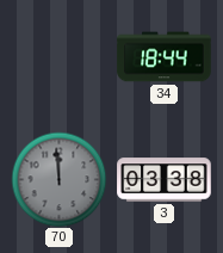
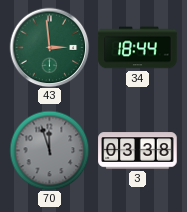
43: none -> 2:59 (49, 47)
70: 11:59 -> 11:57 (49, 150)
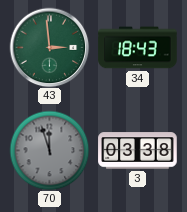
34: 18:44 -> 18:43 (138, 48)
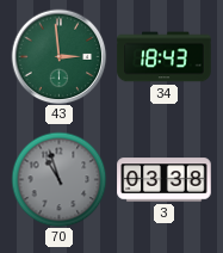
70: 11:57 -> 10:57 (58, 179)
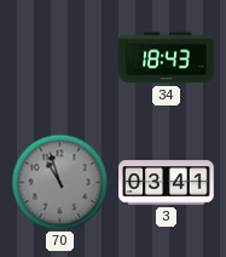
43: 2:59 -> none (58, 56)
3: 03:38 -> 03:41 (167, 183)
